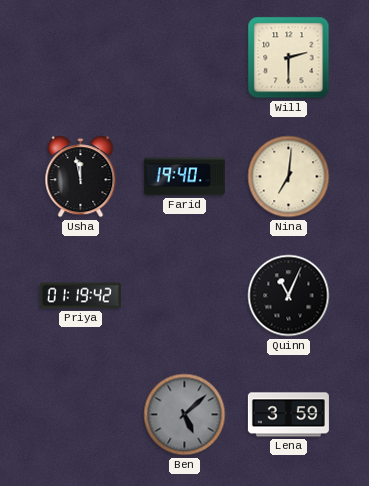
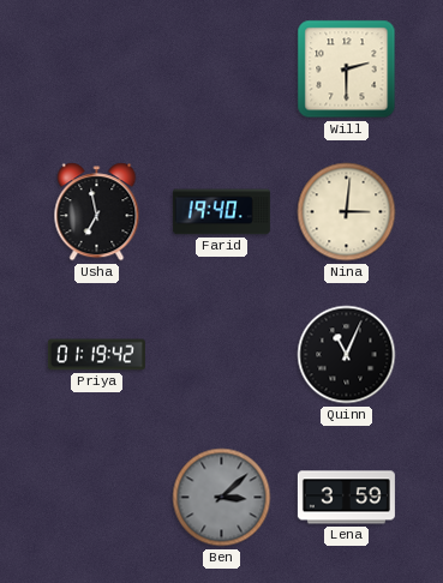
Usha: 11:58 -> 6:58 (97, 212)
Nina: 7:01 -> 3:01 (347, 212)
Ben: 5:08 -> 3:08 (222, 498)
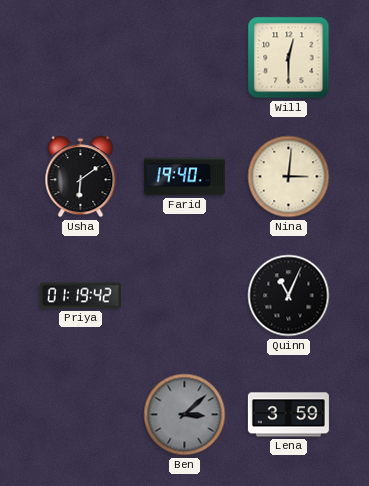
Will: 2:30 -> 12:30 (289, 58)
Usha: 6:58 -> 6:09 (81, 177)
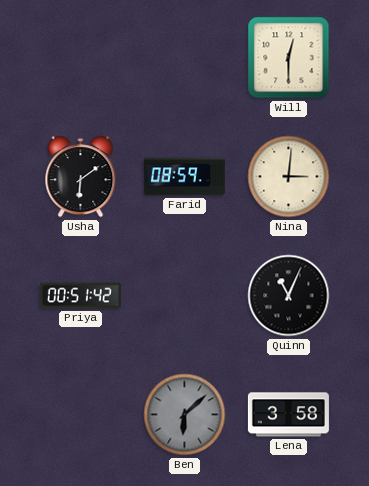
Farid: 19:40 -> 08:59 (184, 177)
Priya: 01:19 -> 00:51 (80, 296)
Ben: 3:08 -> 6:08 (185, 415)
Lena: 3:59 -> 3:58 (288, 415)
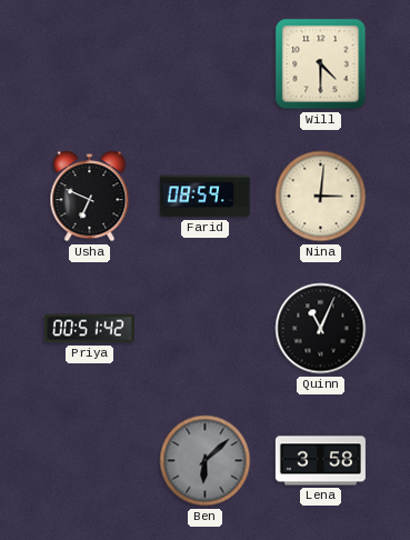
Will: 12:30 -> 4:30 (321, 64)
Usha: 6:09 -> 6:49 (90, 197)
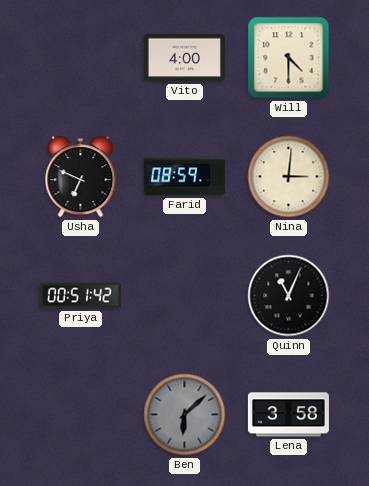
Vito: none -> 4:00 (184, 58)
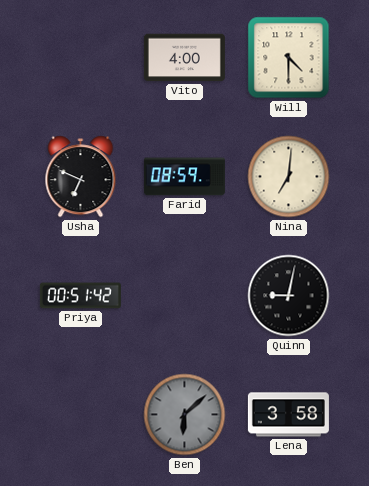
Nina: 3:01 -> 7:01 (289, 177)
Quinn: 11:04 -> 9:02 (289, 296)
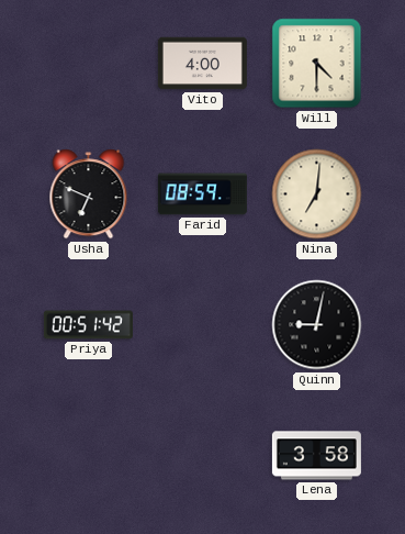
Ben: 6:08 -> none (185, 415)
